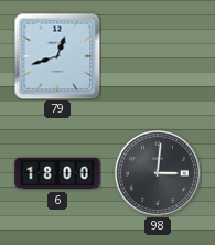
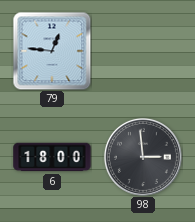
79: 12:42 -> 12:46 (52, 51)
98: 3:01 -> 2:59 (143, 157)
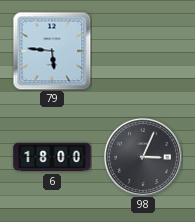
79: 12:46 -> 5:46 (52, 51)
98: 2:59 -> 3:04 (143, 157)
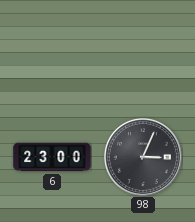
79: 5:46 -> none (52, 51)
6: 18:00 -> 23:00 (52, 157)
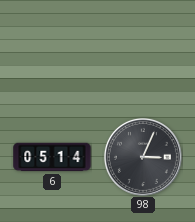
6: 23:00 -> 05:14 (52, 157)
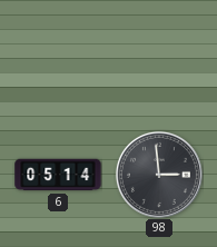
98: 3:04 -> 2:59 (159, 175)
